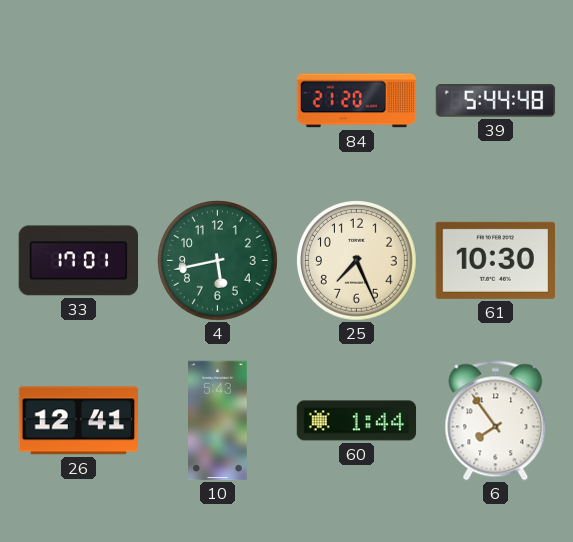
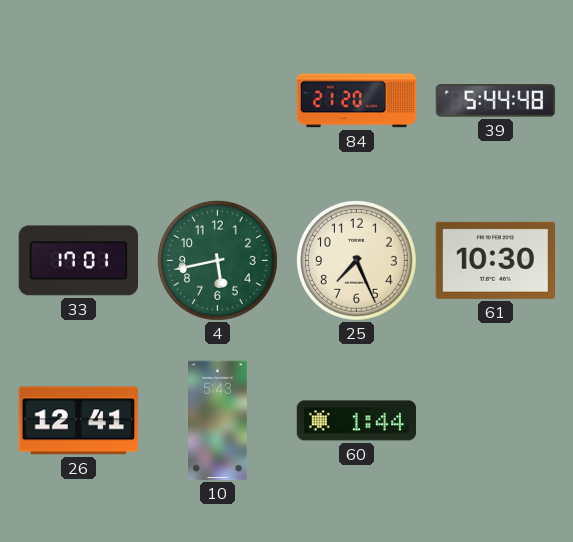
6: 7:54 -> none (496, 421)
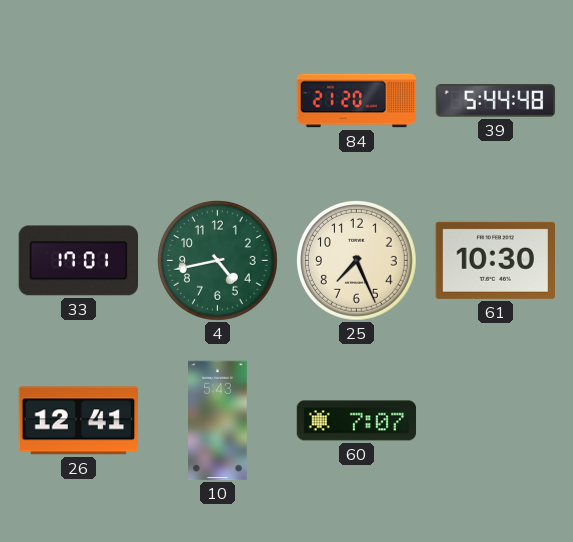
4: 5:43 -> 4:43 (218, 261)
60: 1:44 -> 7:07 (357, 421)
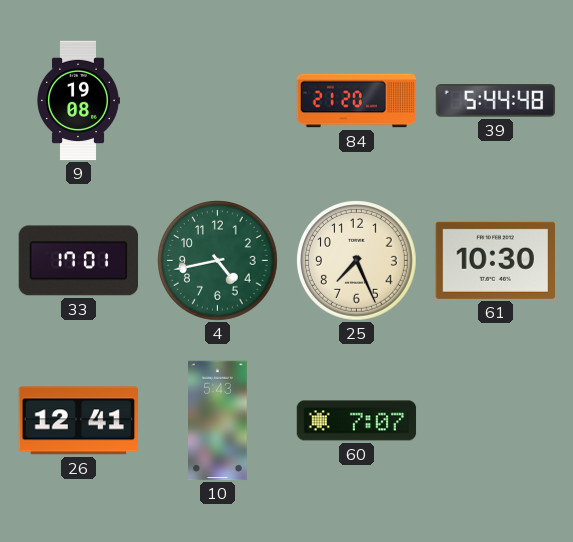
9: none -> 19:08 (79, 101)
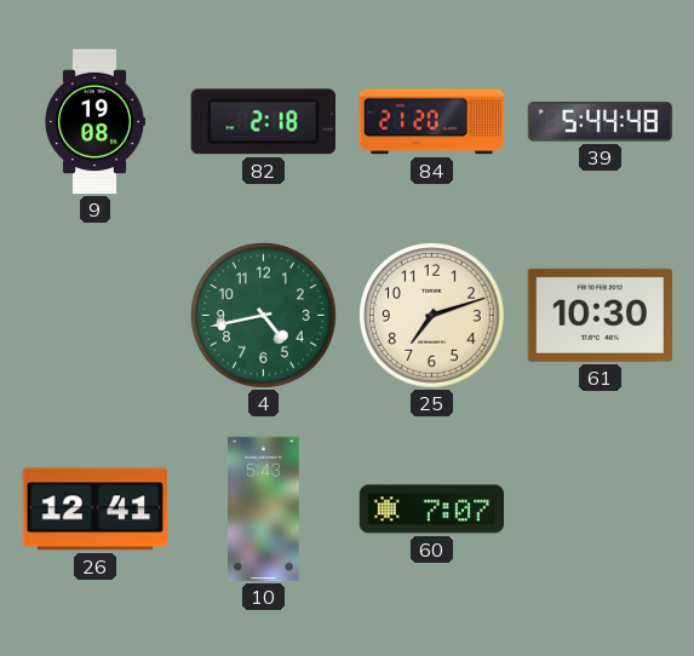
82: none -> 2:18 (263, 122)
33: 17:01 -> none (78, 261)
25: 7:26 -> 7:12 (432, 316)
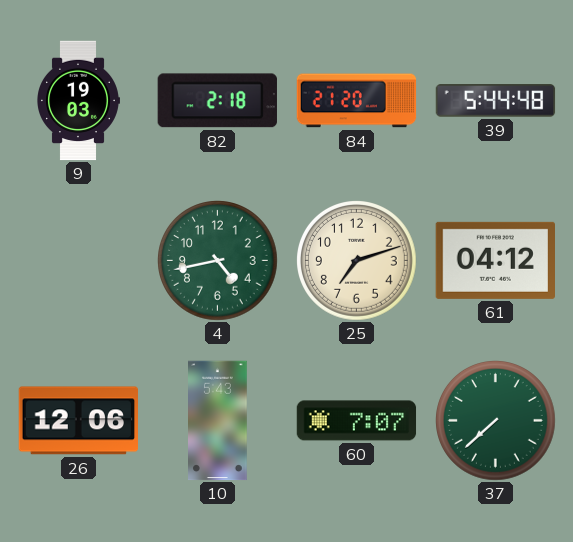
9: 19:08 -> 19:03 (79, 101)
61: 10:30 -> 04:12 (495, 260)
26: 12:41 -> 12:06 (79, 421)
37: none -> 7:38 (496, 421)
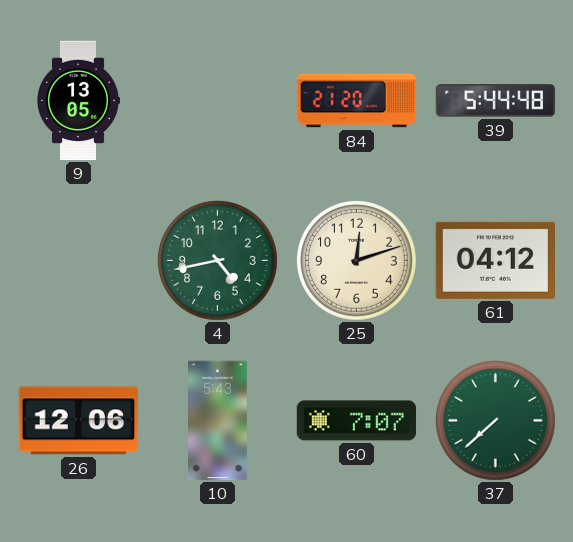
9: 19:03 -> 13:05 (79, 101)
82: 2:18 -> none (217, 101)
25: 7:12 -> 12:12 (357, 261)
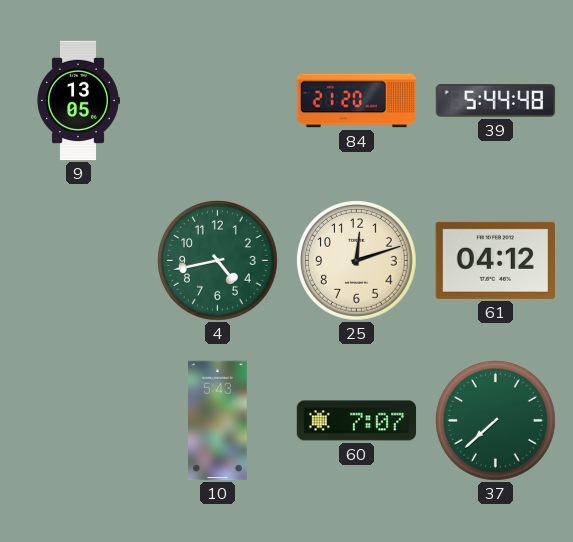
26: 12:06 -> none (79, 421)
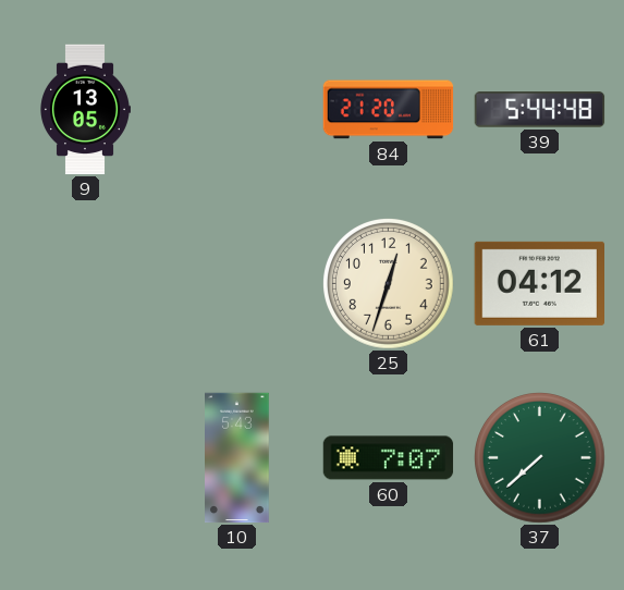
4: 4:43 -> none (218, 261)
25: 12:12 -> 12:33 (389, 284)
